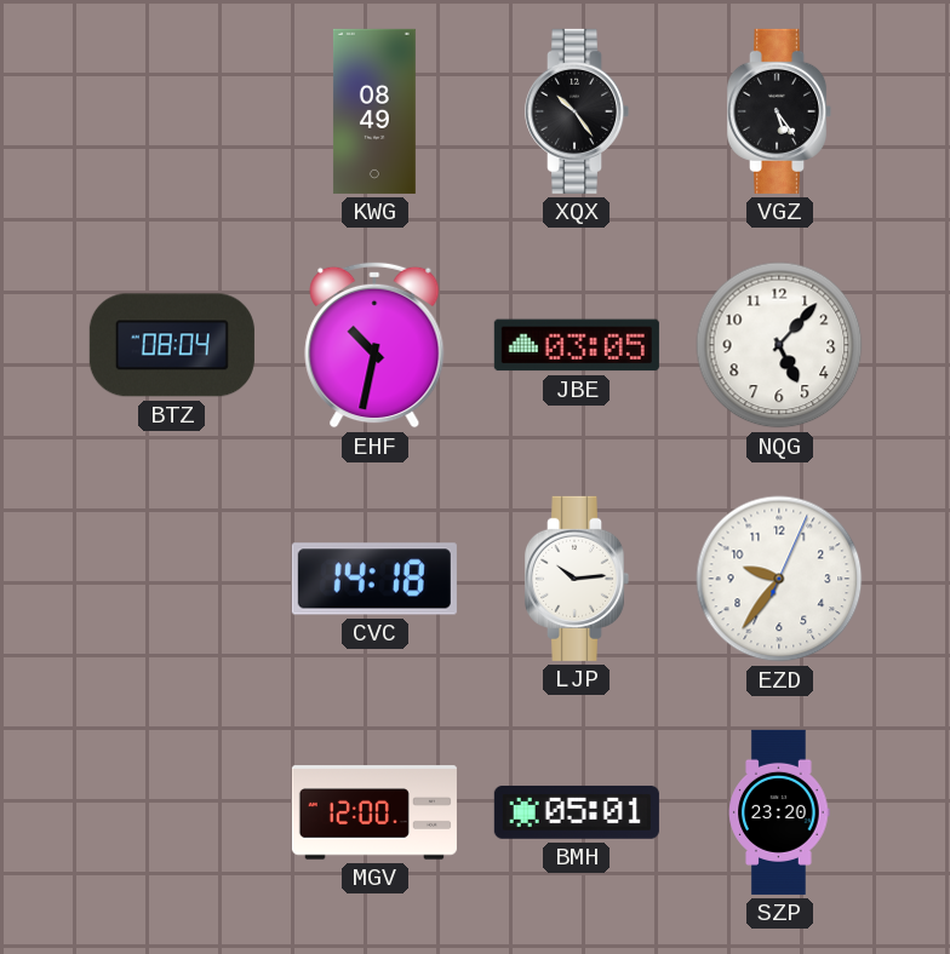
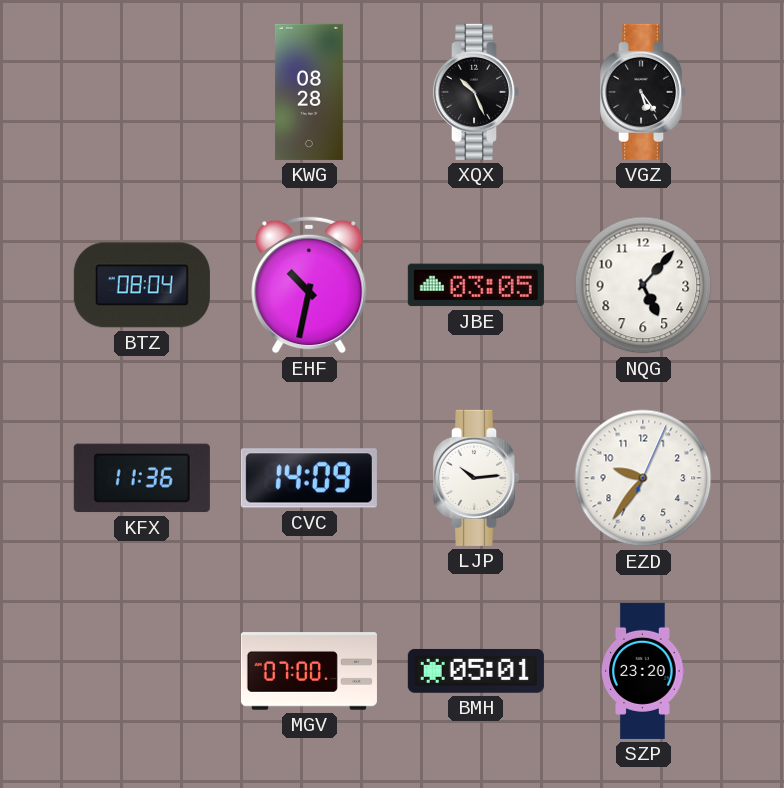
KWG: 08:49 -> 08:28 (309, 92)
XQX: 10:24 -> 10:26 (476, 92)
KFX: none -> 11:36 (142, 478)
CVC: 14:18 -> 14:09 (309, 478)
MGV: 12:00 -> 07:00 (309, 671)
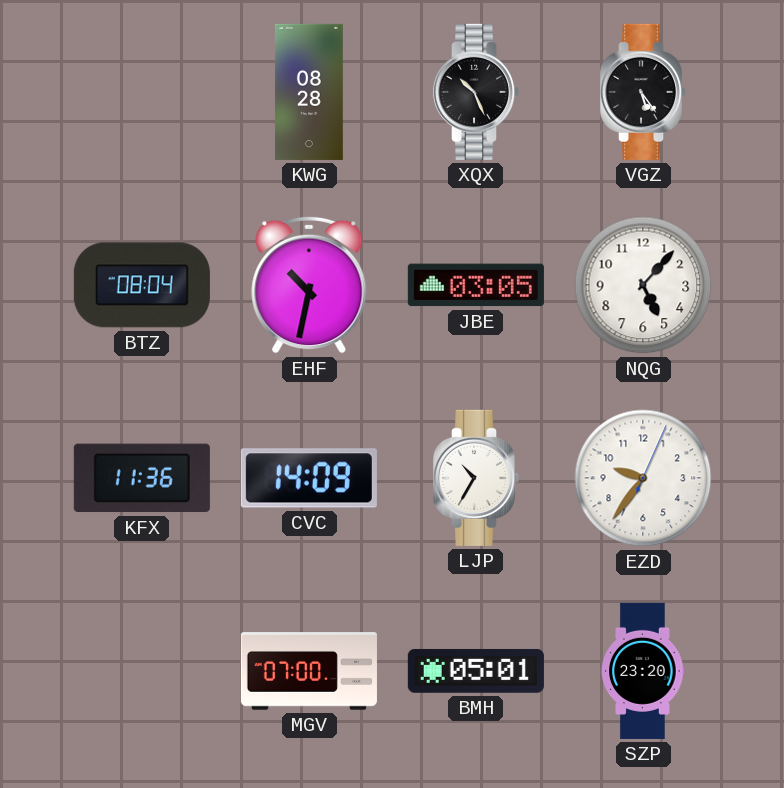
LJP: 10:14 -> 10:35 (476, 478)
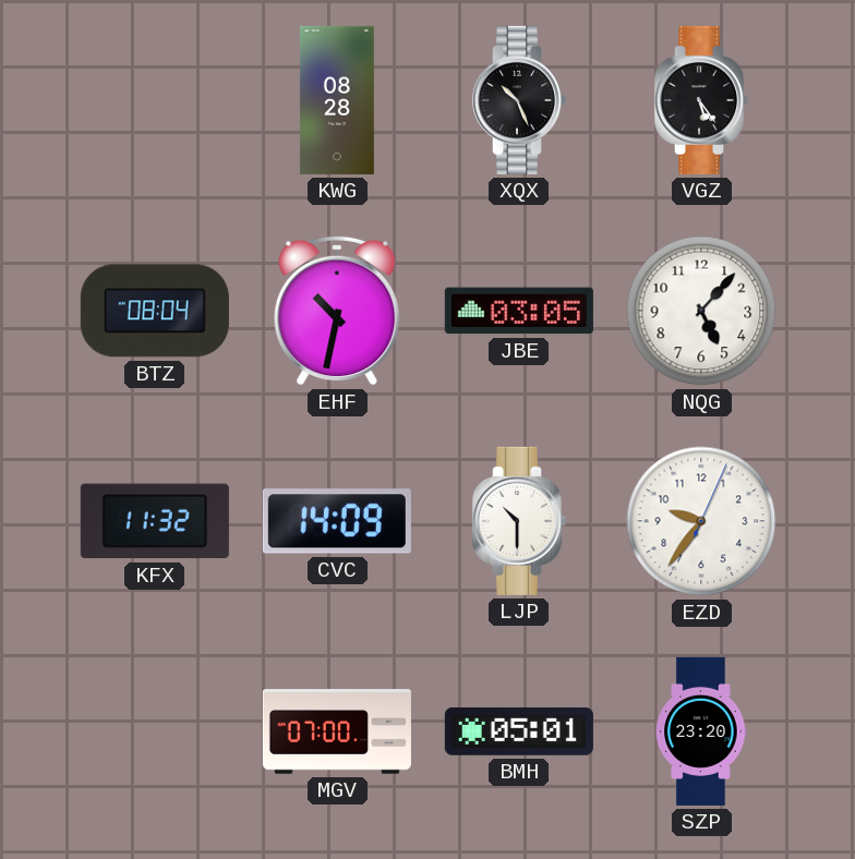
KFX: 11:36 -> 11:32 (155, 521)
LJP: 10:35 -> 10:30 (519, 521)
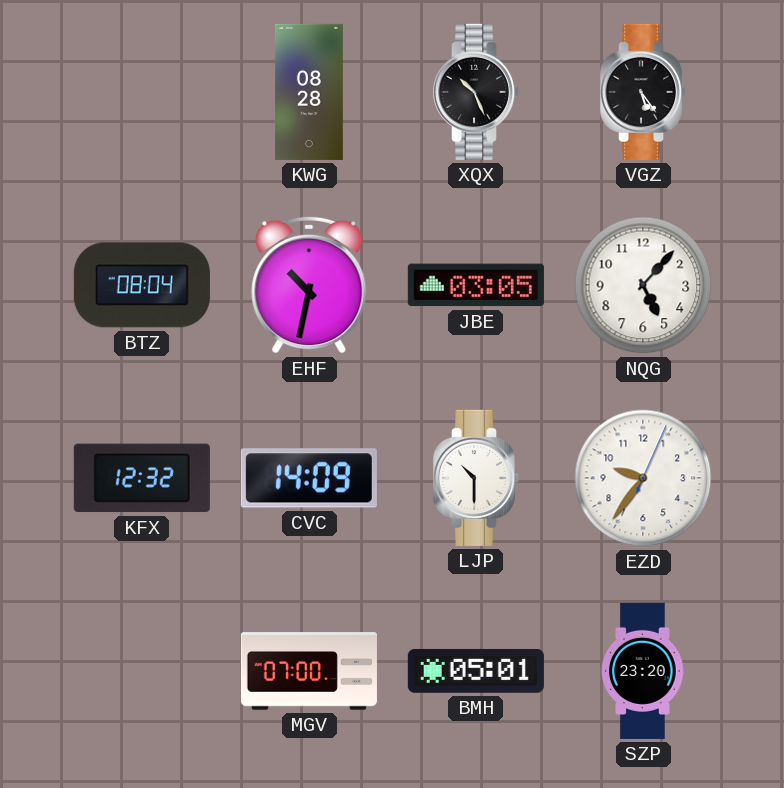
KFX: 11:32 -> 12:32 (142, 478)
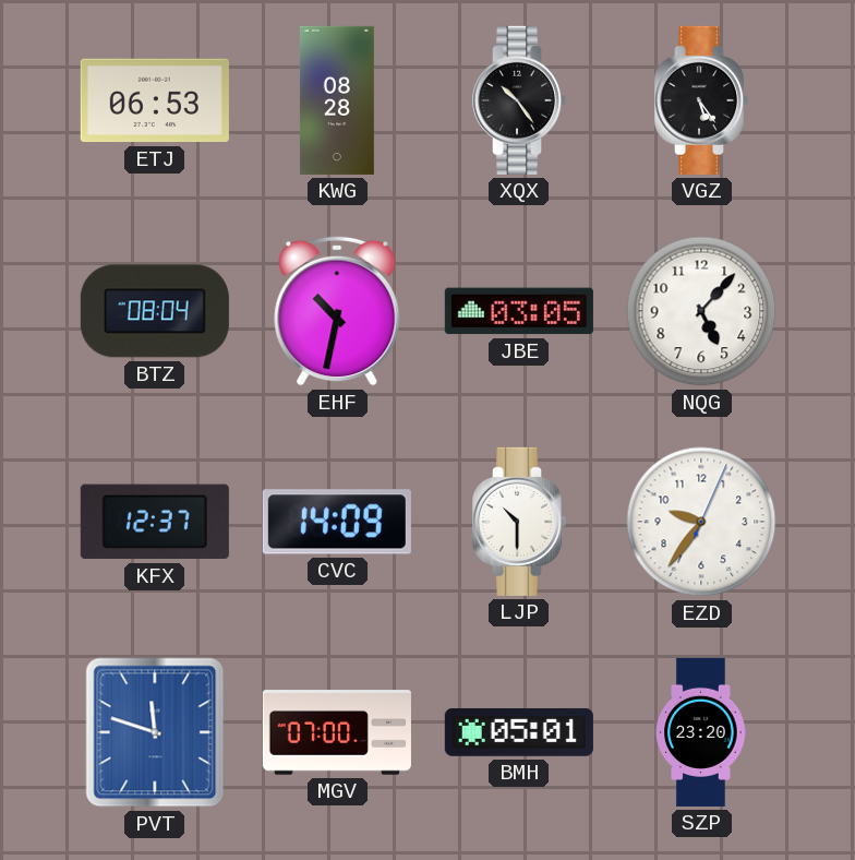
ETJ: none -> 06:53 (155, 100)
XQX: 10:26 -> 10:24 (519, 100)
KFX: 12:32 -> 12:37 (155, 522)
PVT: none -> 11:48 (155, 732)
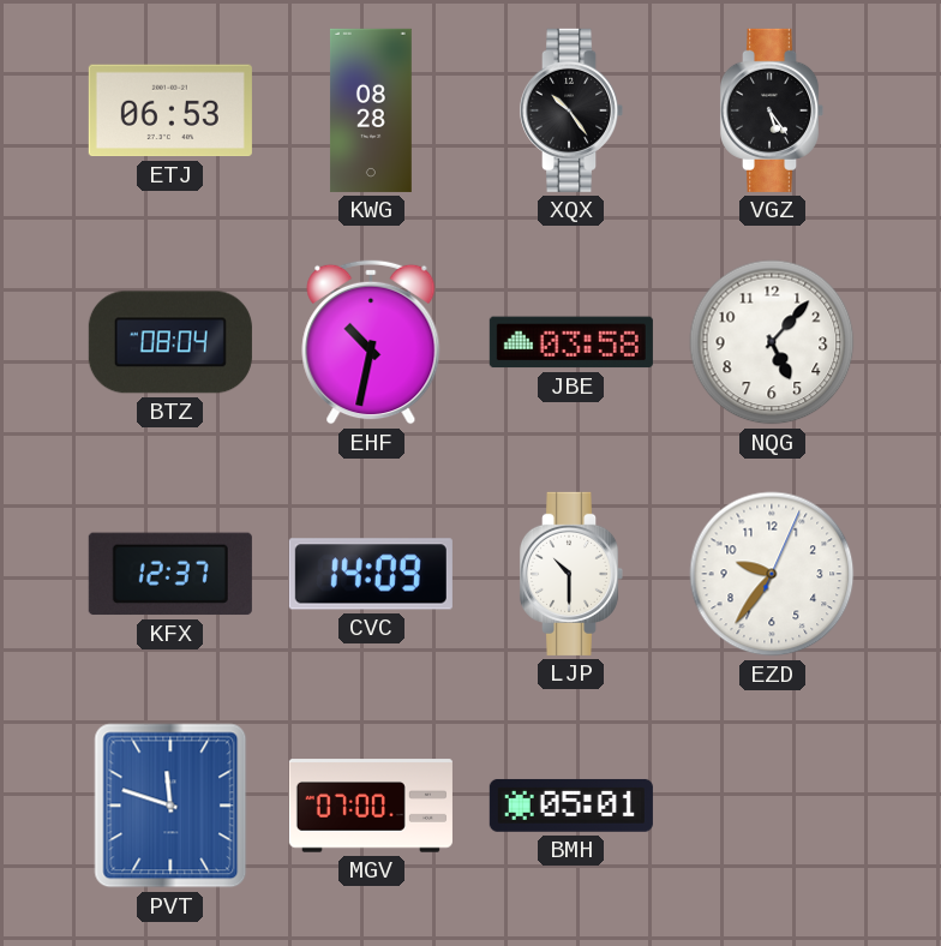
JBE: 03:05 -> 03:58 (571, 342)
SZP: 23:20 -> none (701, 732)
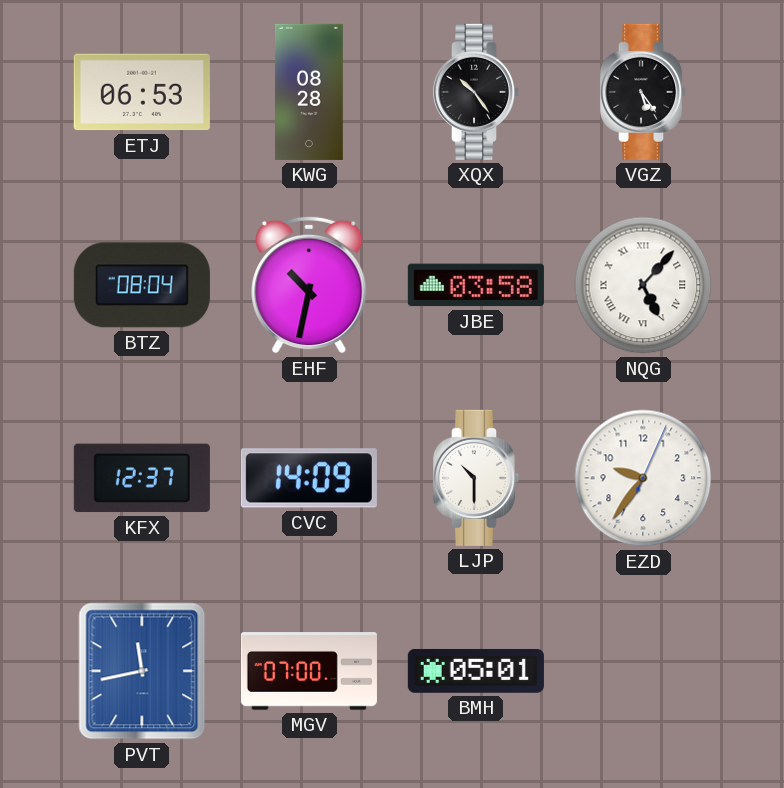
NQG numerals: Arabic -> Roman (643, 285)
PVT: 11:48 -> 11:43 (142, 671)
